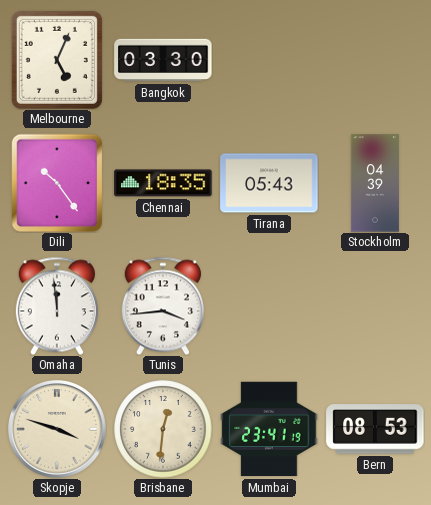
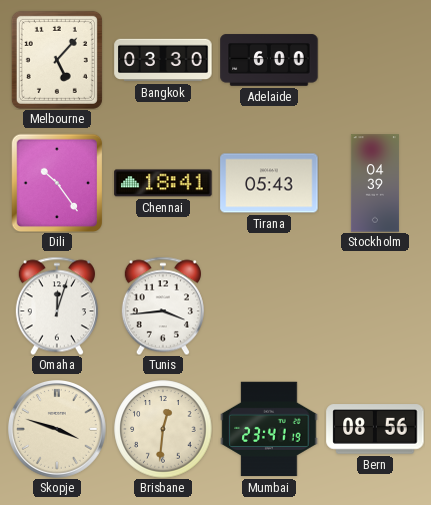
Melbourne: 5:04 -> 5:07 (57, 60)
Adelaide: none -> 6:00 (269, 60)
Chennai: 18:35 -> 18:41 (163, 183)
Omaha: 11:59 -> 12:03 (57, 306)
Bern: 08:53 -> 08:56 (375, 429)
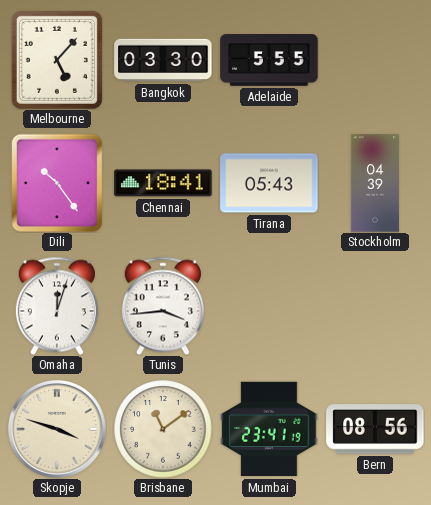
Adelaide: 6:00 -> 5:55 (269, 60)
Brisbane: 12:31 -> 11:09 (163, 429)
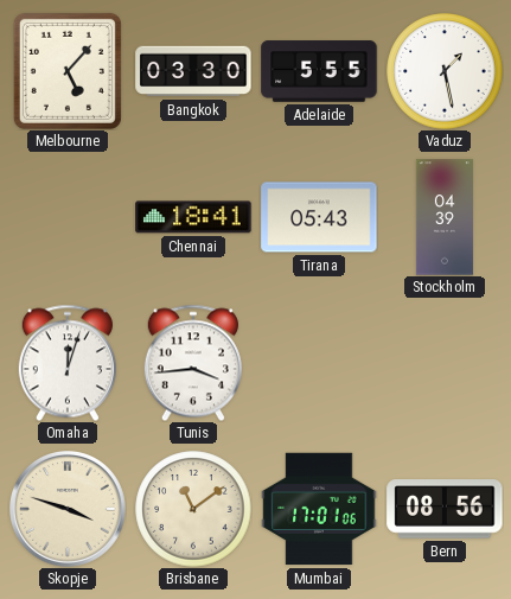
Vaduz: none -> 1:28 (445, 71)
Dili: 10:24 -> none (57, 183)
Mumbai: 23:41 -> 17:01 (319, 509)
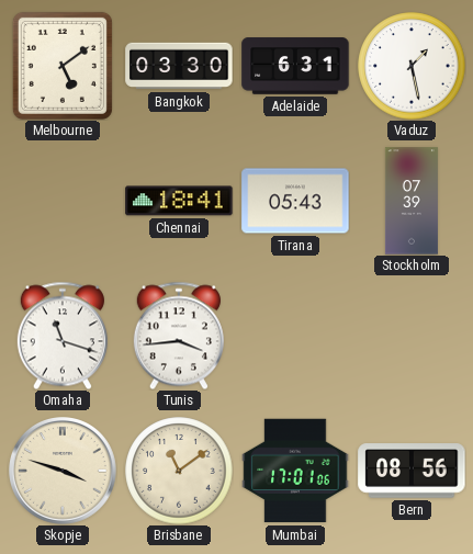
Melbourne: 5:07 -> 5:09 (63, 66)
Adelaide: 5:55 -> 6:31 (295, 66)
Stockholm: 04:39 -> 07:39 (412, 201)
Omaha: 12:03 -> 11:18 (63, 336)
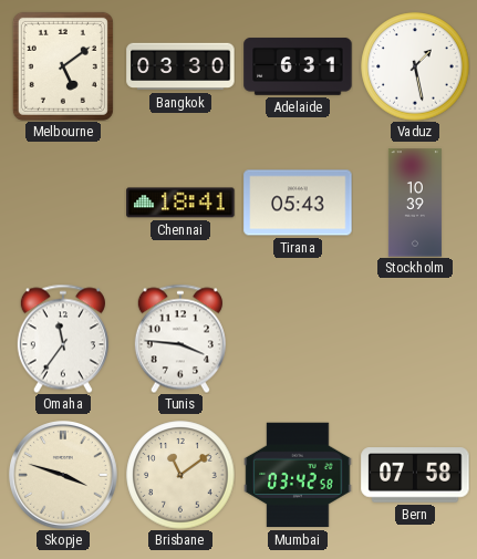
Stockholm: 07:39 -> 10:39 (415, 203)
Omaha: 11:18 -> 11:36 (63, 339)
Tunis: 3:44 -> 3:46 (180, 339)
Mumbai: 17:01 -> 03:42 (298, 475)
Bern: 08:56 -> 07:58 (415, 475)
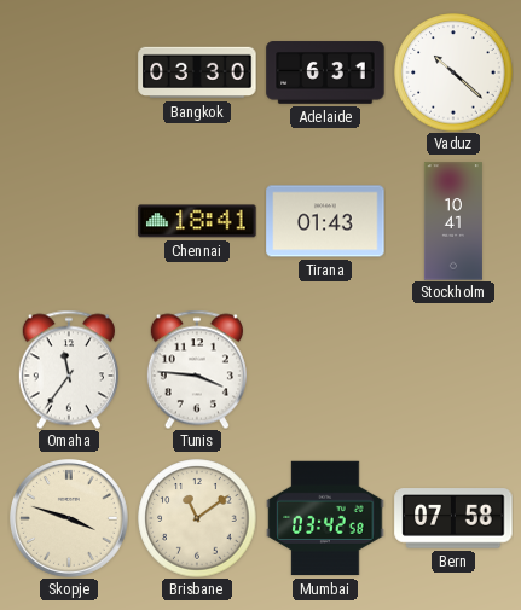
Melbourne: 5:09 -> none (63, 66)
Vaduz: 1:28 -> 10:22 (453, 72)
Tirana: 05:43 -> 01:43 (325, 221)
Stockholm: 10:39 -> 10:41 (453, 221)
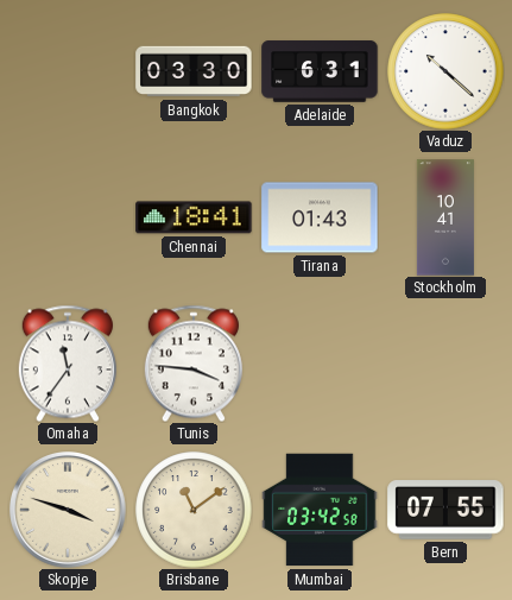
Bern: 07:58 -> 07:55 (445, 510)
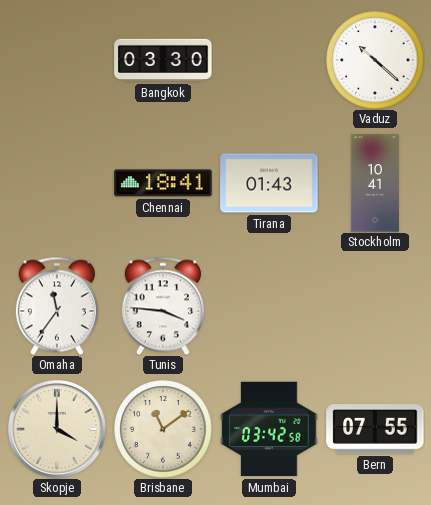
Adelaide: 6:31 -> none (320, 71)
Skopje: 3:48 -> 4:00 (58, 430)
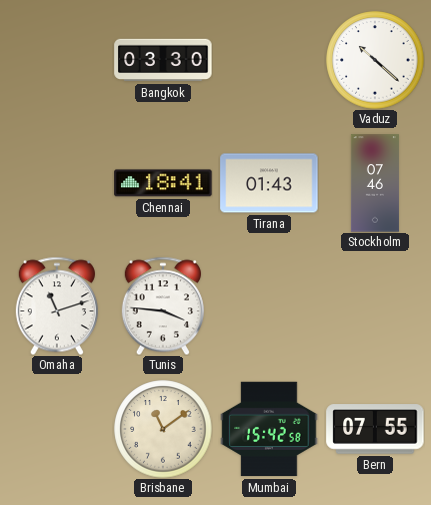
Stockholm: 10:41 -> 07:46 (375, 183)
Omaha: 11:36 -> 11:12 (57, 306)
Skopje: 4:00 -> none (58, 430)
Mumbai: 03:42 -> 15:42 (269, 429)
